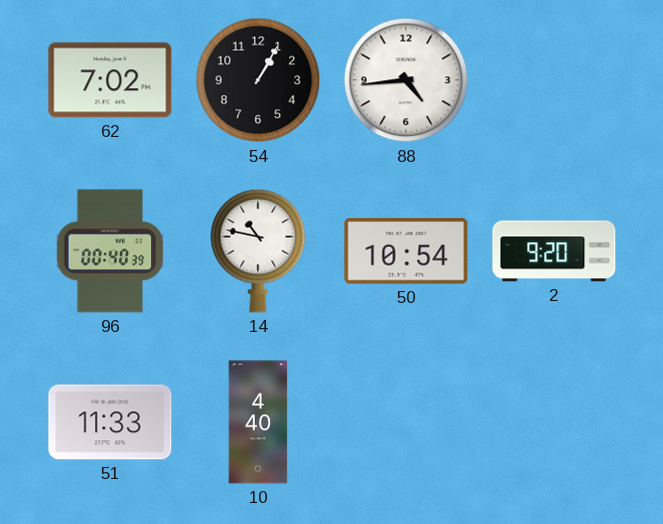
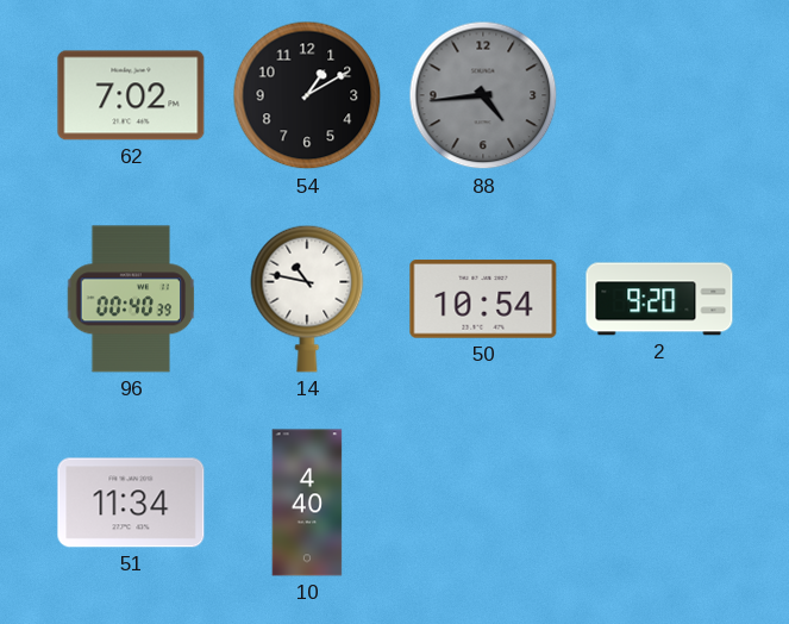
54: 1:05 -> 1:10 (307, 95)
88 dial: white -> grey (483, 95)
51: 11:33 -> 11:34 (131, 503)
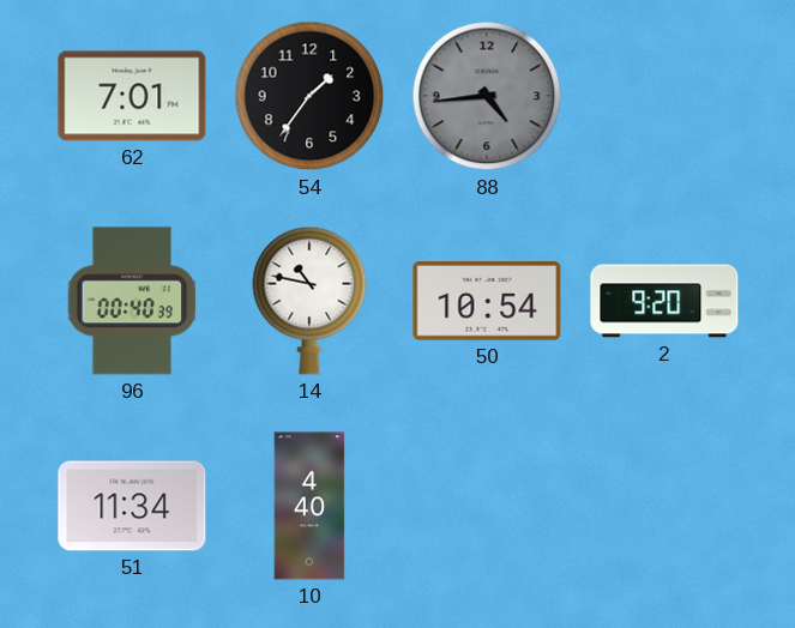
62: 7:02 -> 7:01 (132, 96)
54: 1:10 -> 1:36 (309, 96)
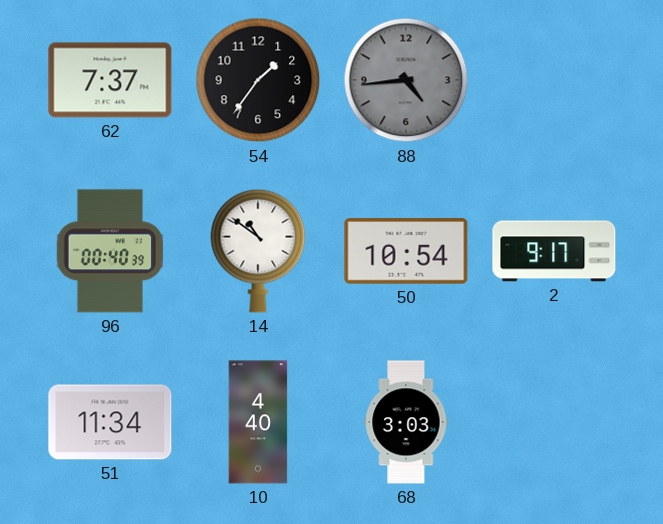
62: 7:01 -> 7:37 (110, 80)
14: 10:47 -> 10:51 (258, 251)
2: 9:20 -> 9:17 (554, 251)
68: none -> 3:03 (406, 422)
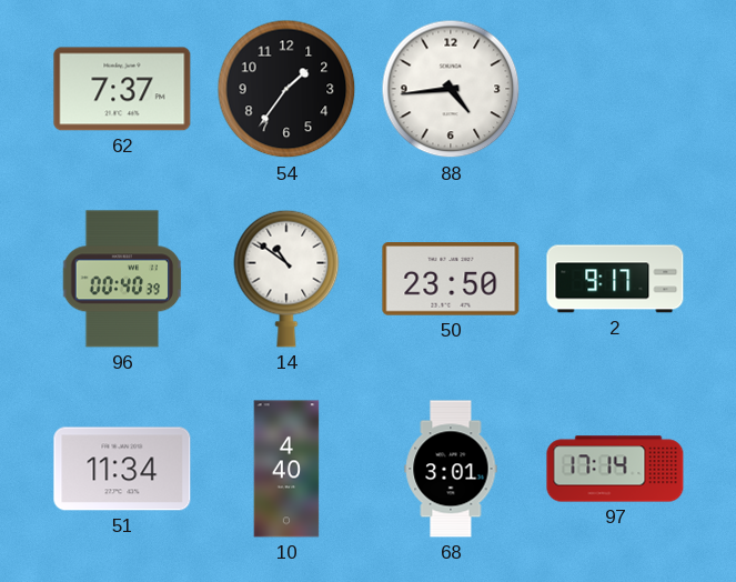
88 dial: grey -> white (451, 89)
50: 10:54 -> 23:50 (451, 279)
68: 3:03 -> 3:01 (451, 469)
97: none -> 17:14 (615, 469)
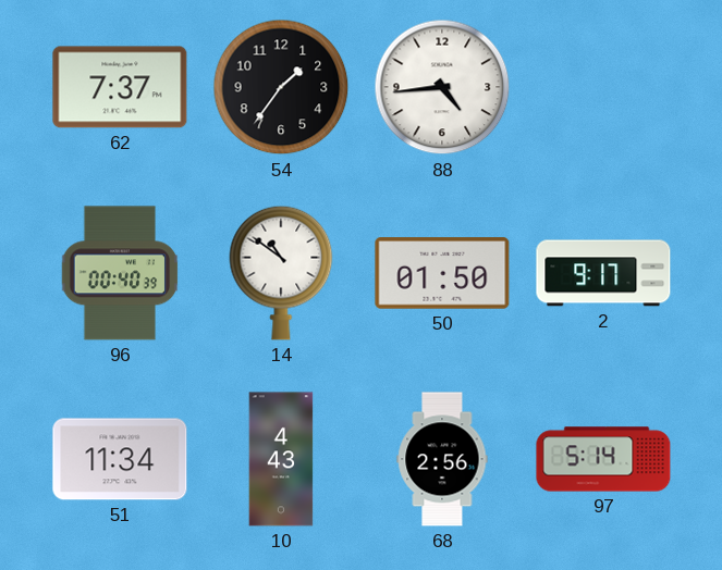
50: 23:50 -> 01:50 (442, 273)
10: 4:40 -> 4:43 (281, 459)
68: 3:01 -> 2:56 (442, 459)
97: 17:14 -> 5:14 (603, 459)
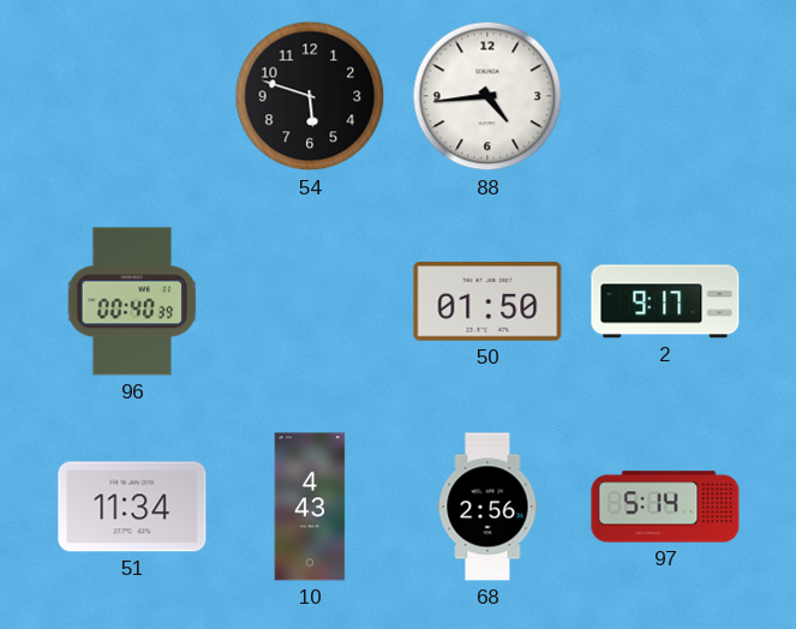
62: 7:37 -> none (120, 87)
54: 1:36 -> 5:48 (310, 96)
14: 10:51 -> none (281, 273)
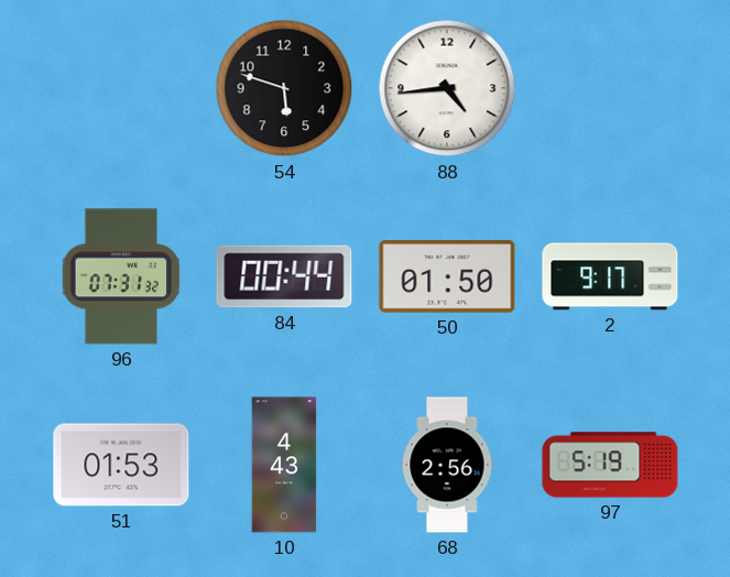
96: 00:40 -> 07:31 (121, 276)
84: none -> 00:44 (284, 276)
51: 11:34 -> 01:53 (121, 465)
97: 5:14 -> 5:19 (610, 465)
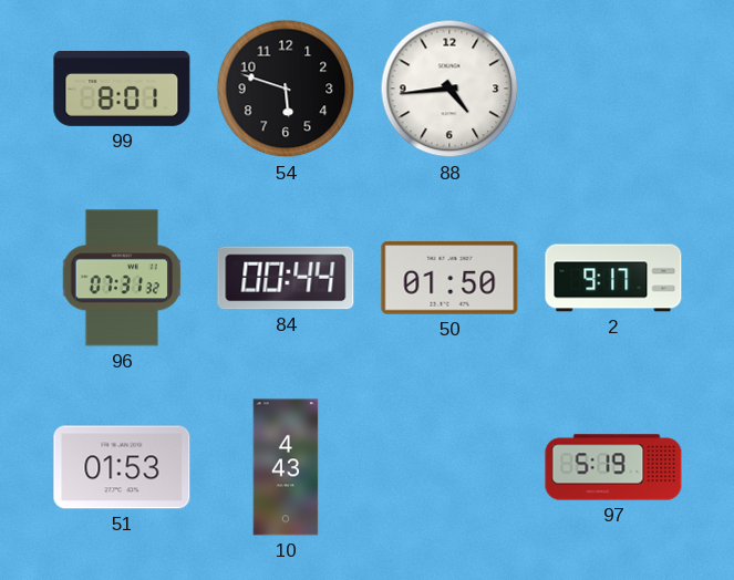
99: none -> 8:01 (122, 89)
68: 2:56 -> none (447, 465)
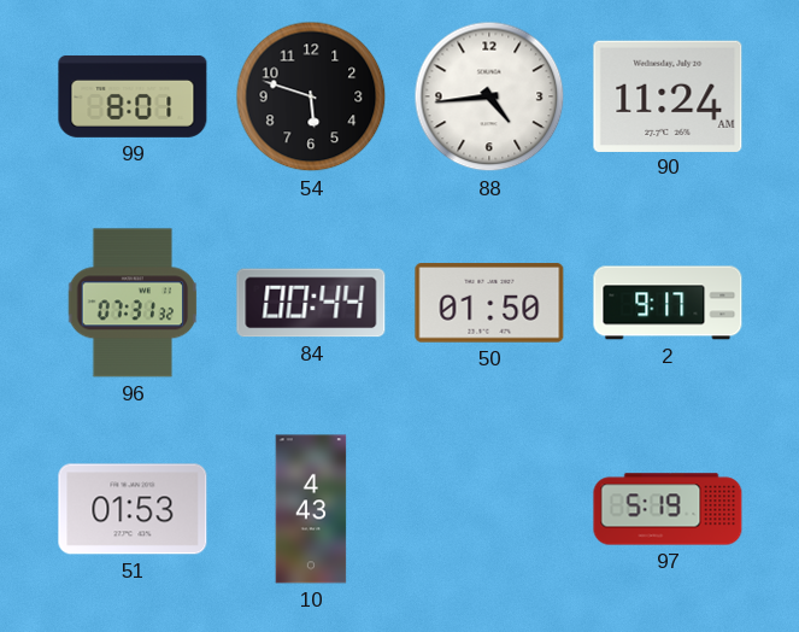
90: none -> 11:24 (668, 95)
